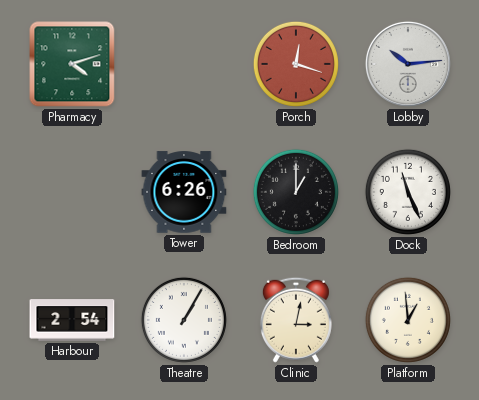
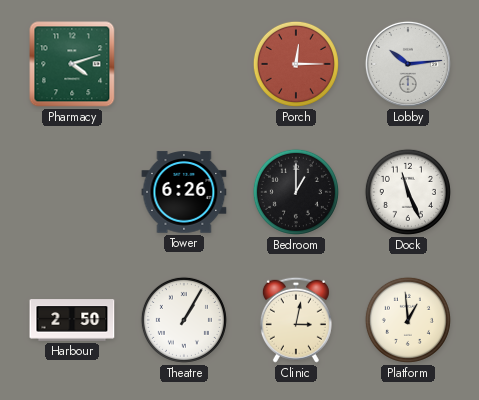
Porch: 12:18 -> 12:15 (296, 64)
Harbour: 2:54 -> 2:50 (72, 320)
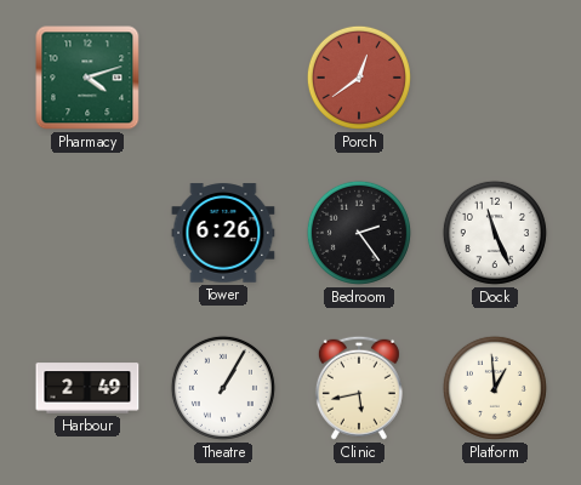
Porch: 12:15 -> 12:39 (359, 78)
Lobby: 10:14 -> none (408, 64)
Bedroom: 1:00 -> 2:24 (359, 233)
Harbour: 2:50 -> 2:49 (87, 388)
Clinic: 3:02 -> 5:43 (359, 388)
